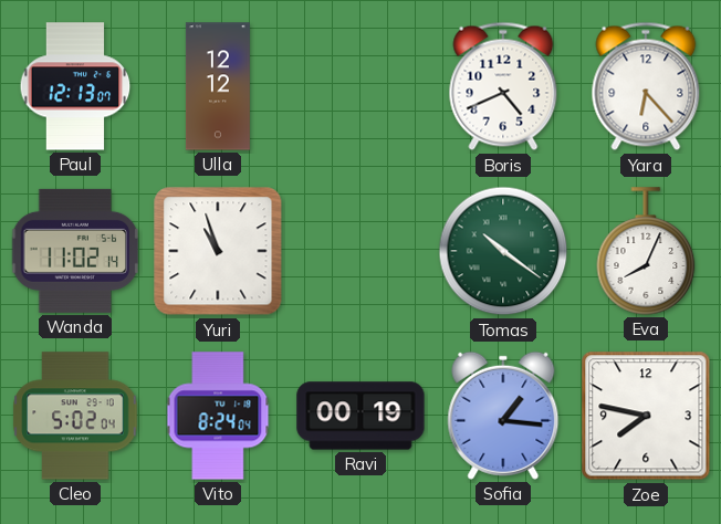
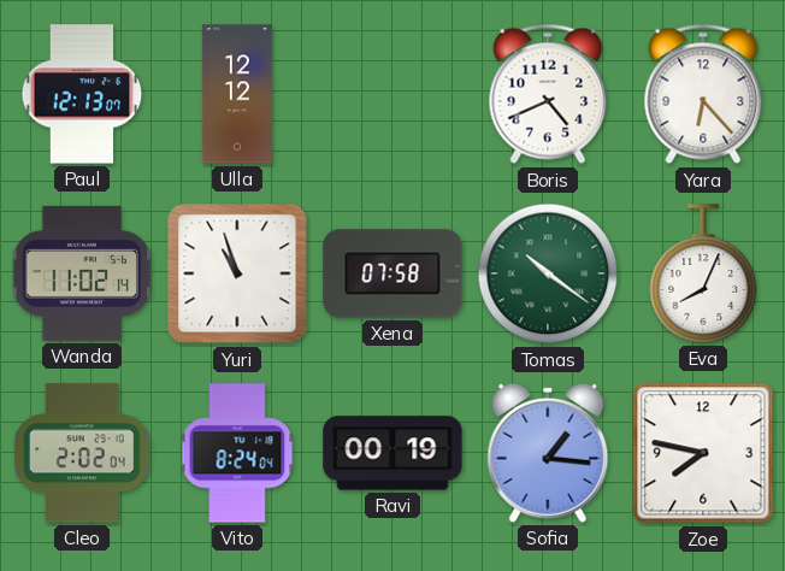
Xena: none -> 07:58 (392, 273)
Cleo: 5:02 -> 2:02 (82, 453)
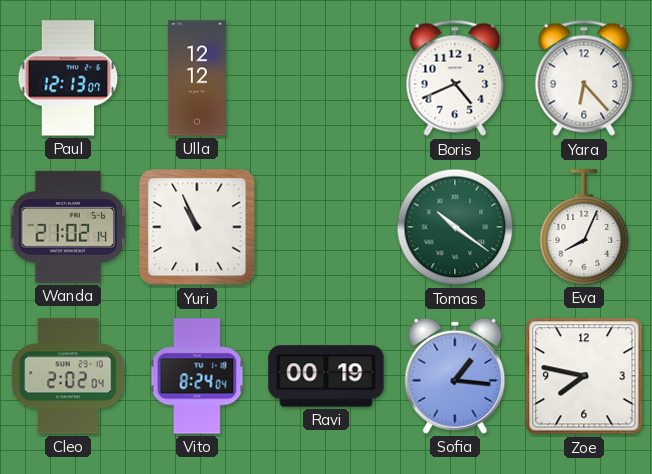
Wanda: 11:02 -> 21:02 (68, 227)
Yuri: 10:57 -> 10:56 (197, 227)
Xena: 07:58 -> none (392, 273)
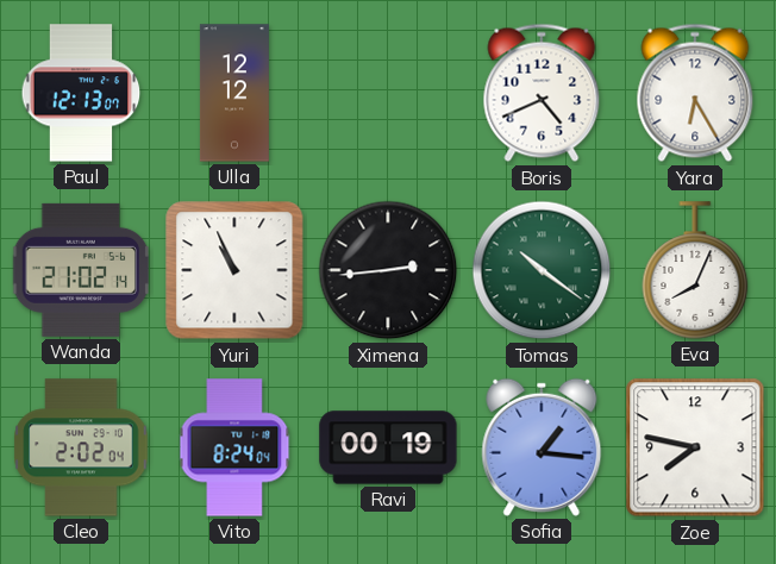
Yara: 6:23 -> 6:25 (695, 93)
Ximena: none -> 2:44 (388, 270)
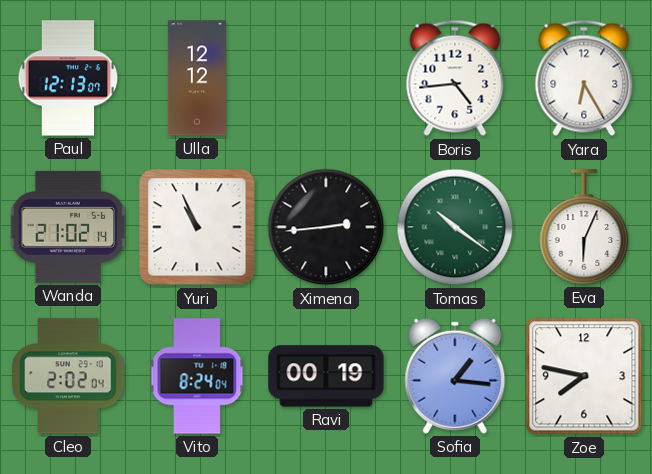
Boris: 4:41 -> 4:44 (455, 78)
Eva: 8:04 -> 6:04 (584, 227)
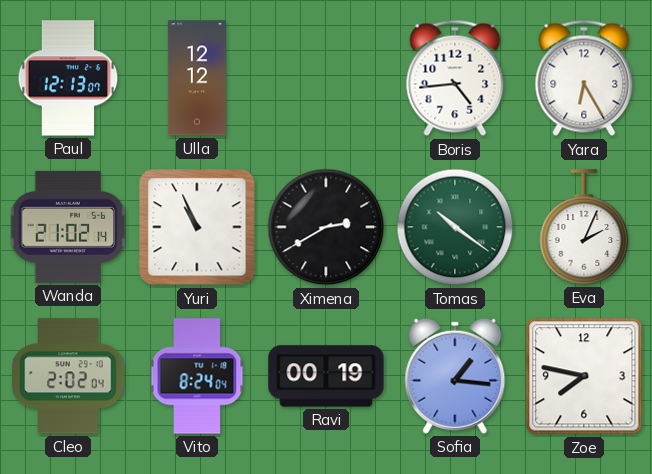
Ximena: 2:44 -> 2:40 (326, 227)
Eva: 6:04 -> 2:04 (584, 227)
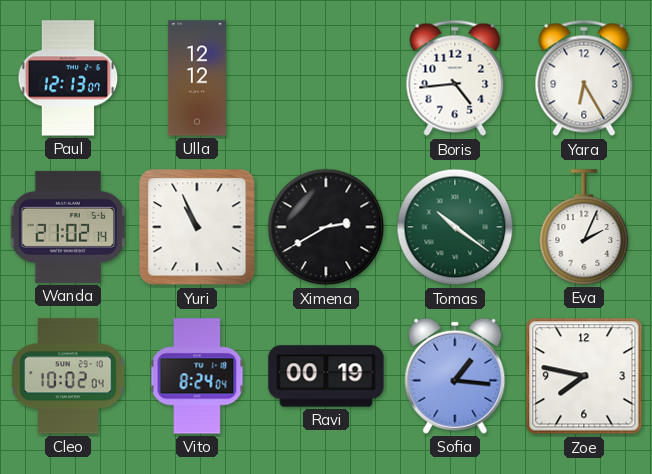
Cleo: 2:02 -> 10:02 (68, 376)
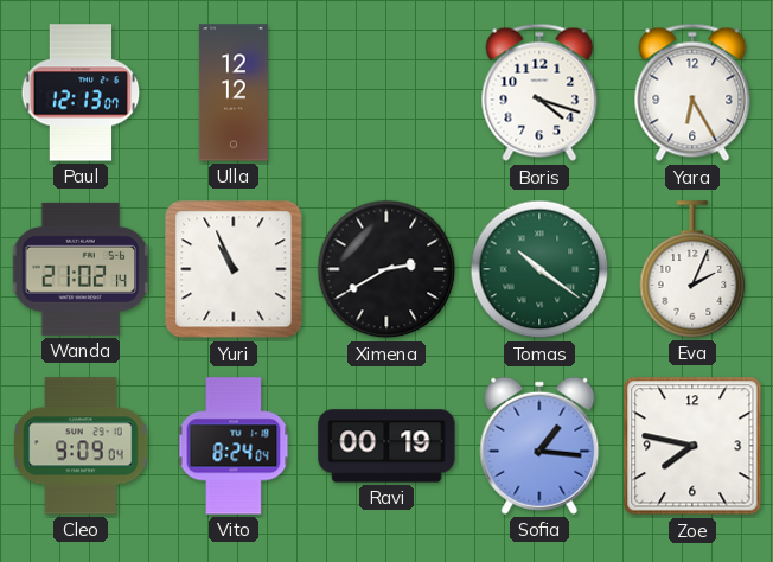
Boris: 4:44 -> 4:18 (539, 92)
Cleo: 10:02 -> 9:09 (81, 446)
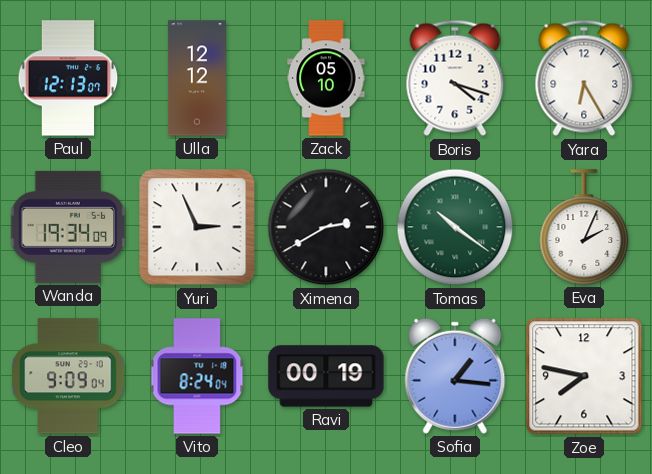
Zack: none -> 05:10 (326, 78)
Wanda: 21:02 -> 19:34 (68, 227)
Yuri: 10:56 -> 2:56 (197, 227)
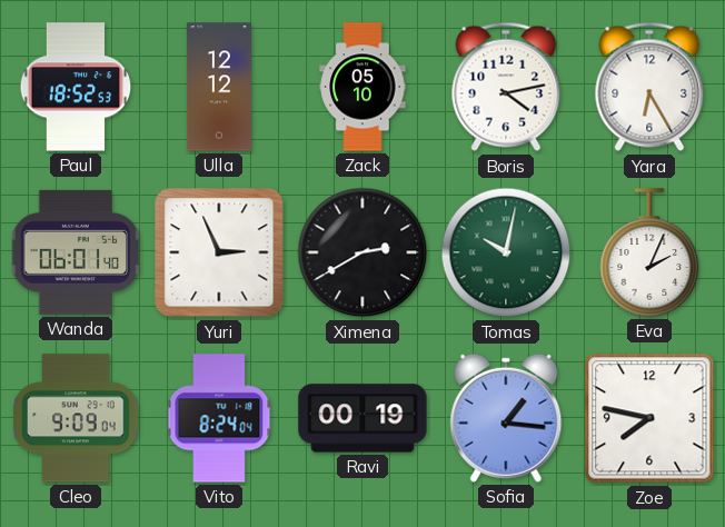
Paul: 12:13 -> 18:52 (76, 87)
Boris: 4:18 -> 4:13 (506, 87)
Wanda: 19:34 -> 06:01 (76, 252)
Tomas: 10:21 -> 10:02 (506, 252)
